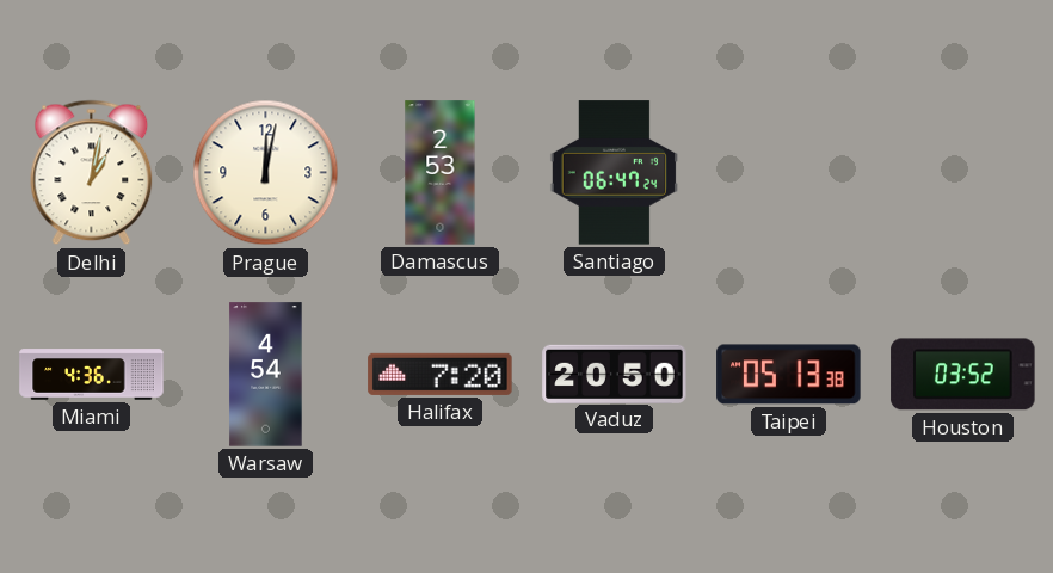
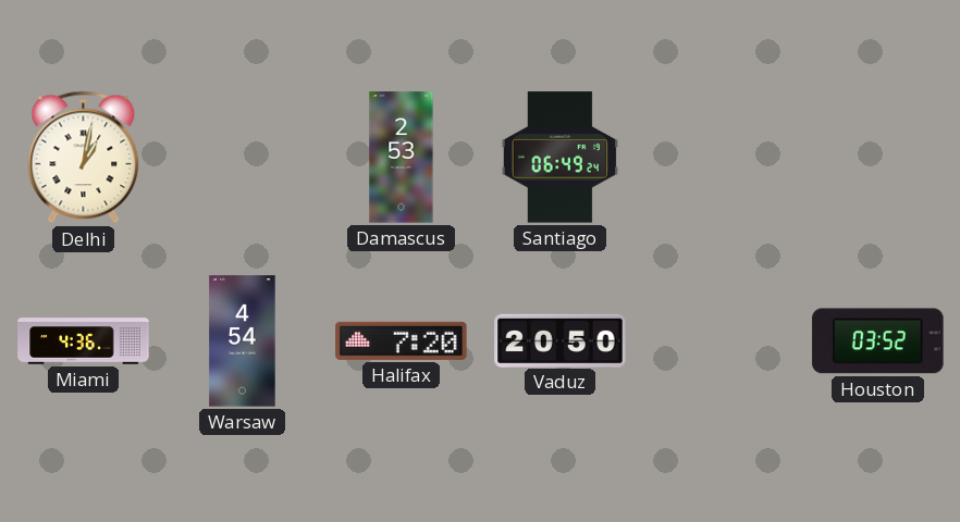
Prague: 12:02 -> none (266, 173)
Santiago: 06:47 -> 06:49 (559, 158)
Taipei: 05:13 -> none (789, 375)
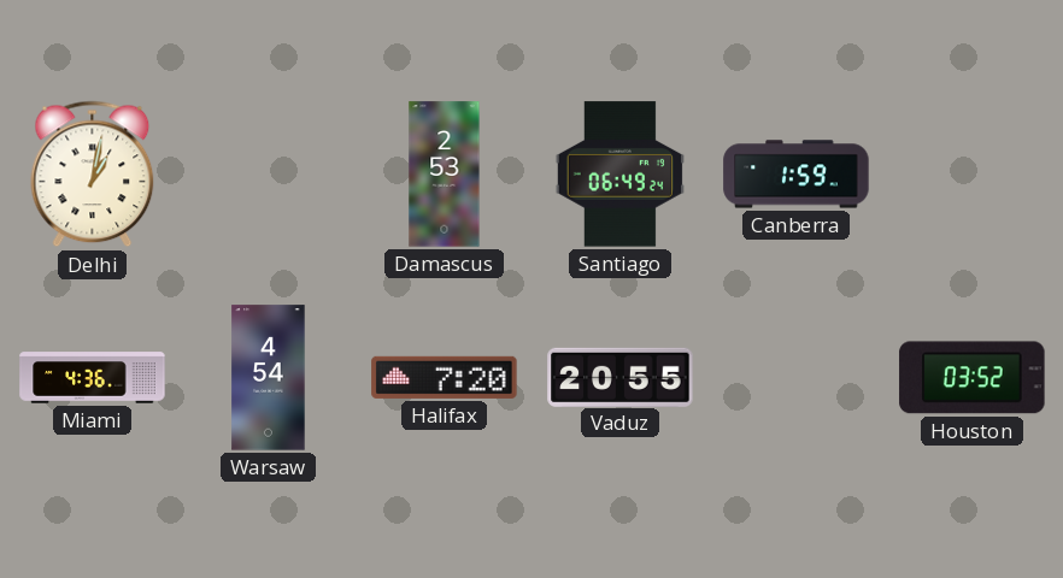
Canberra: none -> 1:59 (797, 175)
Vaduz: 20:50 -> 20:55 (621, 377)
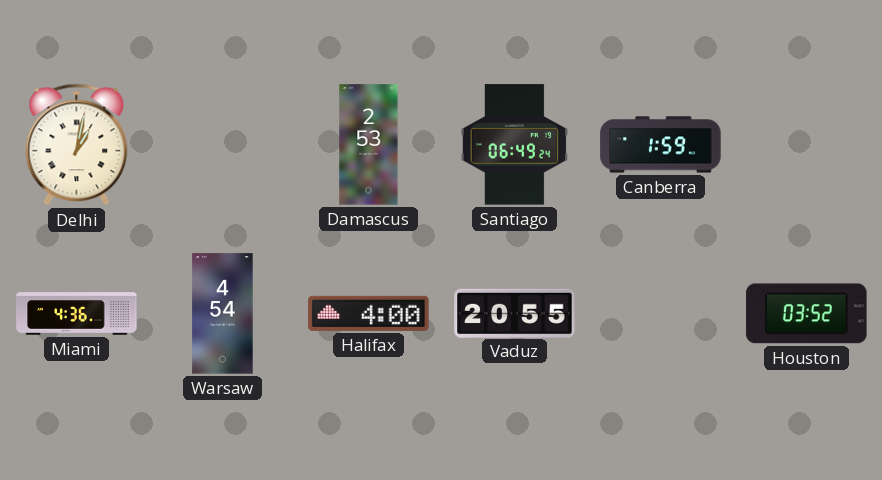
Halifax: 7:20 -> 4:00 (369, 313)
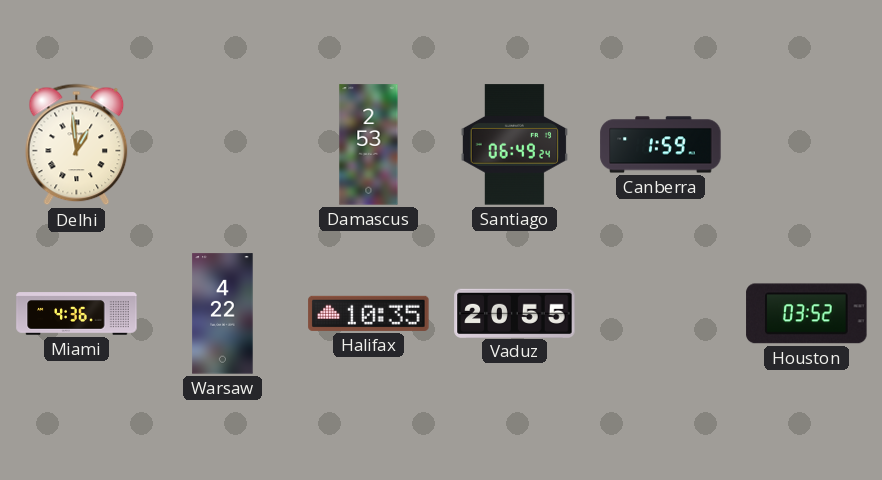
Delhi: 1:02 -> 12:59 (77, 145)
Warsaw: 4:54 -> 4:22 (223, 314)
Halifax: 4:00 -> 10:35 (369, 313)
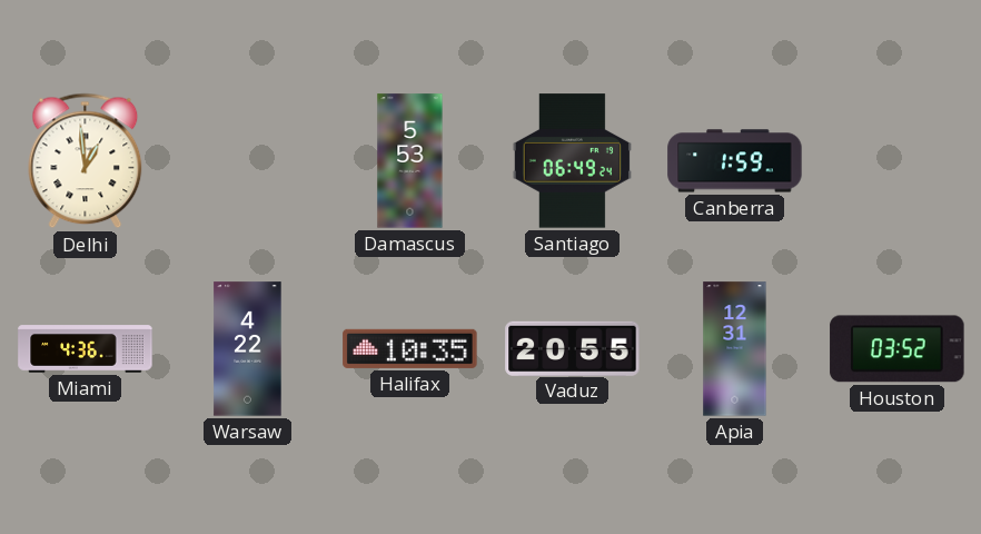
Damascus: 2:53 -> 5:53 (410, 161)
Apia: none -> 12:31 (735, 349)
